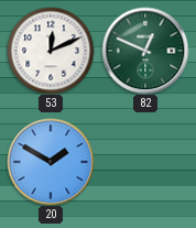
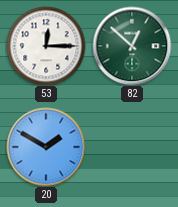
53: 12:11 -> 12:15 (46, 46)
82: 12:49 -> 12:52 (132, 46)
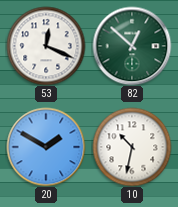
53: 12:15 -> 12:19 (46, 46)
10: none -> 10:32 (132, 147)
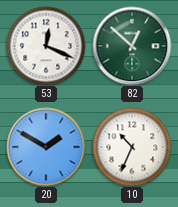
10: 10:32 -> 10:34 (132, 147)
